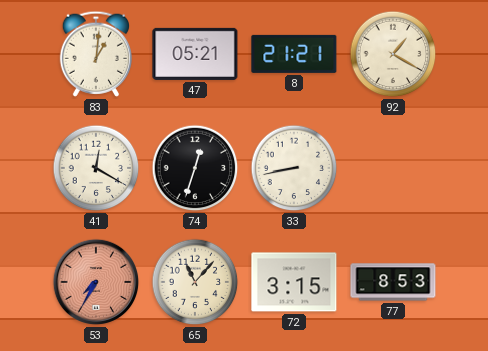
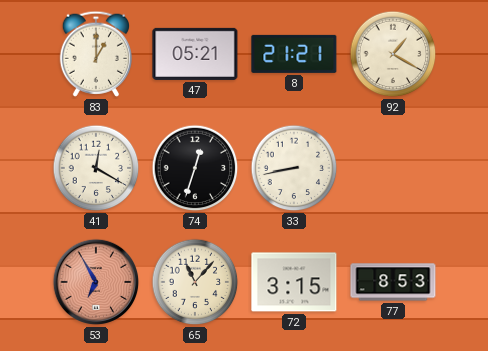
83: 1:01 -> 1:00 (95, 54)
53: 7:35 -> 6:55 (96, 282)
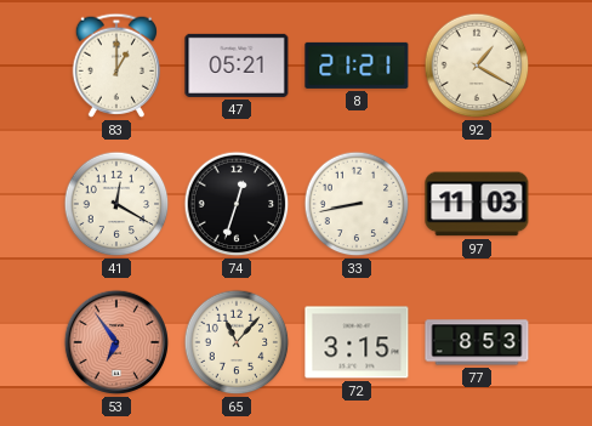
97: none -> 11:03 (477, 204)
53: 6:55 -> 6:54 (116, 342)
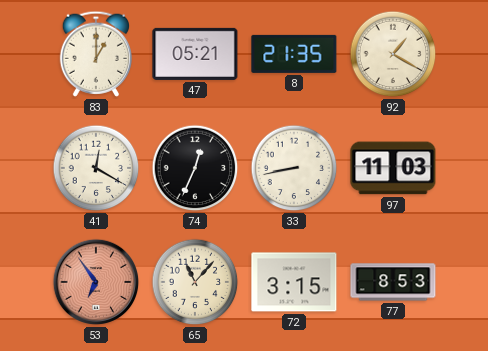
8: 21:21 -> 21:35 (294, 54)
74: 12:33 -> 12:34 (195, 168)
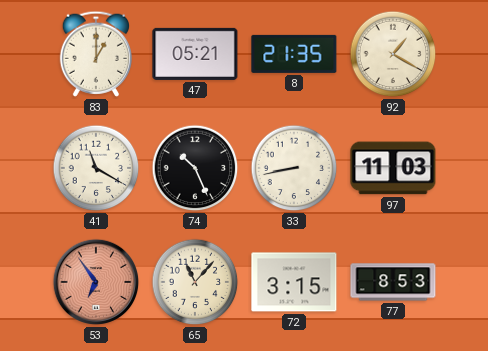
41: 12:20 -> 11:20 (96, 168)
74: 12:34 -> 10:26 (195, 168)
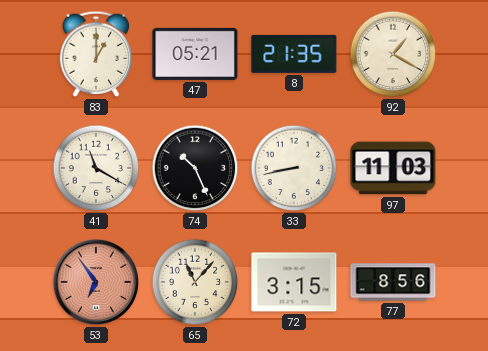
77: 8:53 -> 8:56 (393, 282)
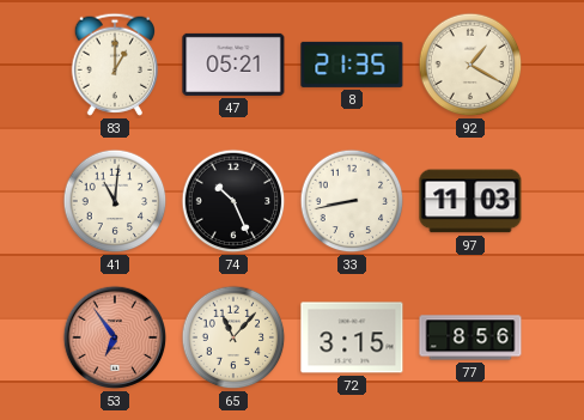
41: 11:20 -> 11:01 (115, 201)
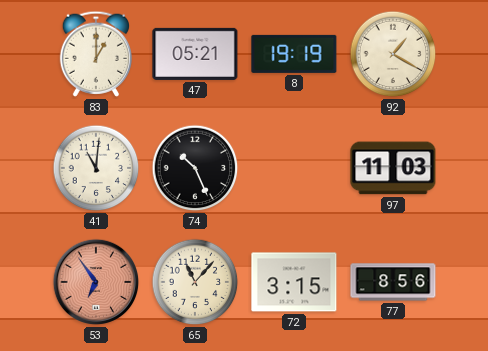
8: 21:35 -> 19:19 (294, 54)
33: 8:43 -> none (352, 201)
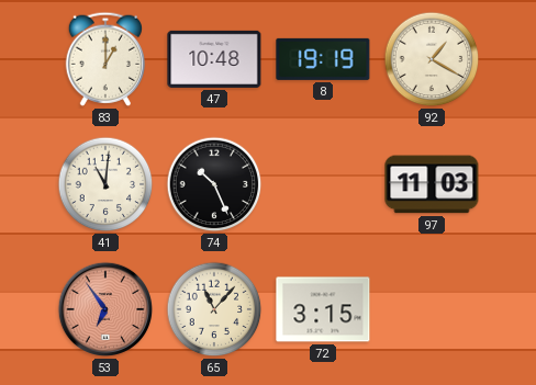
47: 05:21 -> 10:48 (214, 59)
77: 8:56 -> none (393, 282)
